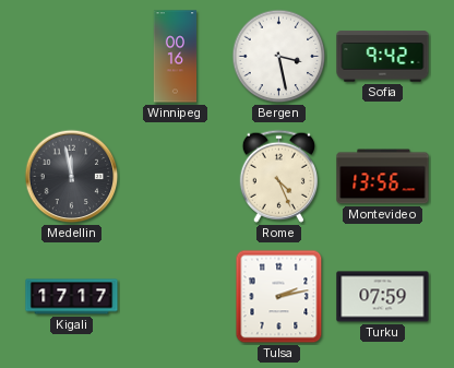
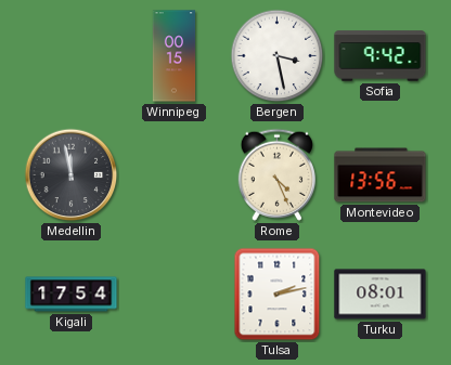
Winnipeg: 00:16 -> 00:15 (175, 56)
Kigali: 17:17 -> 17:54 (72, 295)
Turku: 07:59 -> 08:01 (381, 295)
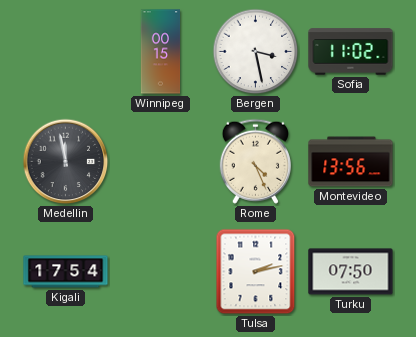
Sofia: 9:42 -> 11:02 (351, 52)
Turku: 08:01 -> 07:50 (351, 272)
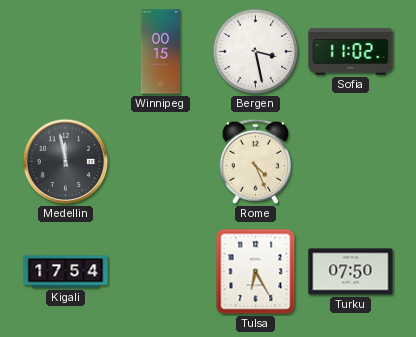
Montevideo: 13:56 -> none (351, 162)
Tulsa: 2:13 -> 6:25 (256, 272)
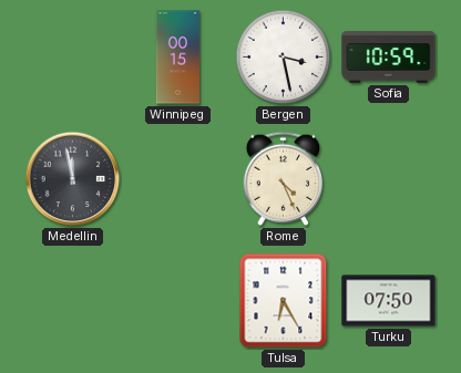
Sofia: 11:02 -> 10:59 (389, 58)
Kigali: 17:54 -> none (66, 272)
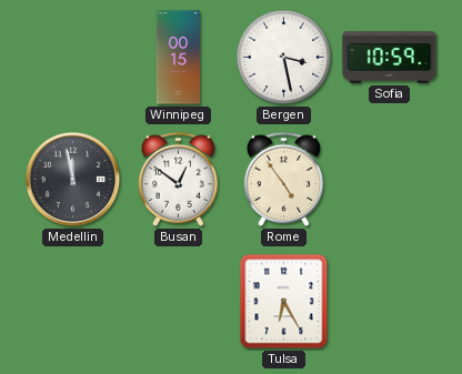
Busan: none -> 12:51 (178, 179)
Rome: 4:26 -> 4:54 (283, 179)
Turku: 07:50 -> none (389, 301)
